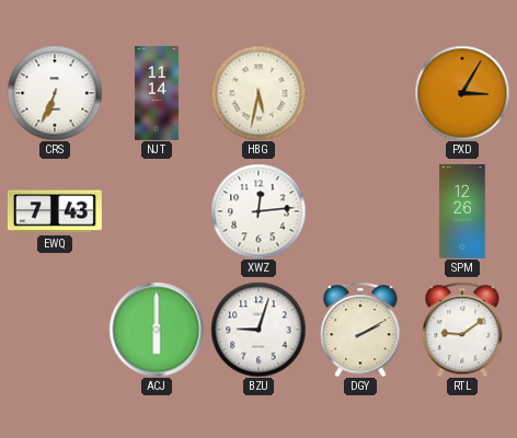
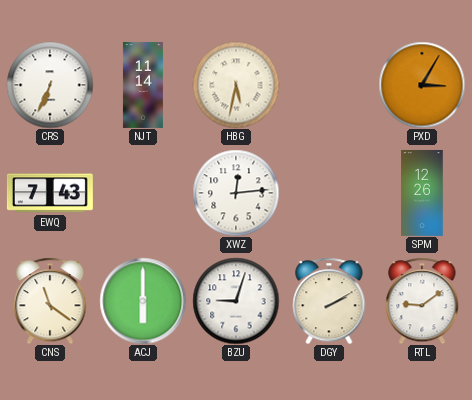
CNS: none -> 11:21 (50, 301)
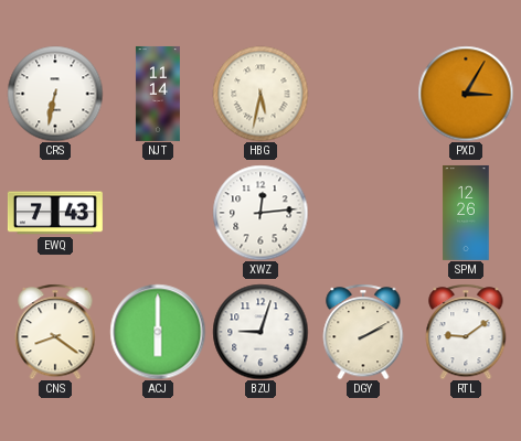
CRS: 6:34 -> 6:32 (55, 94)
CNS: 11:21 -> 8:21 (55, 332)
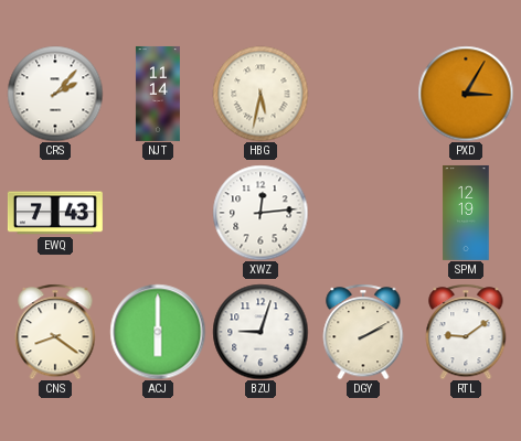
CRS: 6:32 -> 2:07 (55, 94)
SPM: 12:26 -> 12:19 (466, 213)
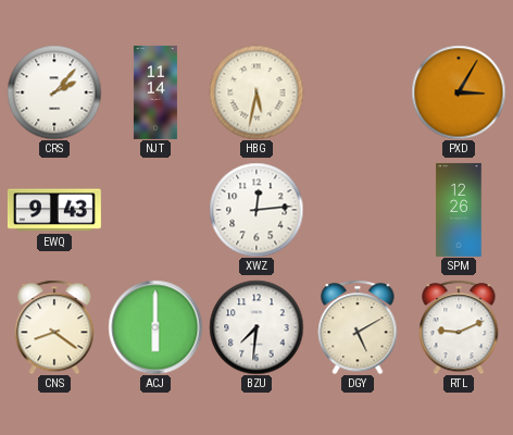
EWQ: 7:43 -> 9:43 (54, 210)
SPM: 12:19 -> 12:26 (459, 210)
BZU: 9:03 -> 7:31 (256, 327)
DGY: 2:10 -> 5:10 (358, 327)
RTL: 9:09 -> 9:11 (459, 327)
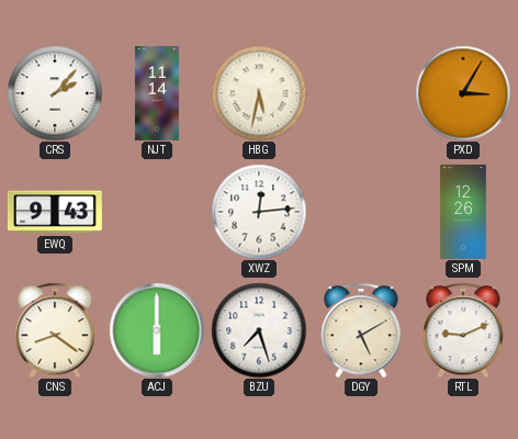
BZU: 7:31 -> 7:27 (259, 330)
